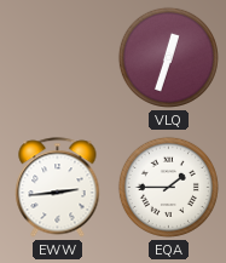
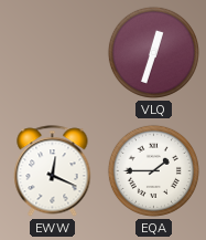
EWW: 2:44 -> 12:19 (53, 171)
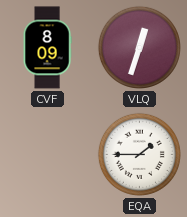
CVF: none -> 8:09 (47, 48)
EWW: 12:19 -> none (53, 171)
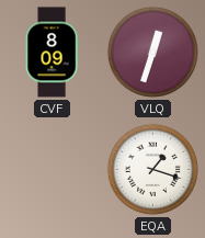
EQA: 1:45 -> 1:18 (152, 169)
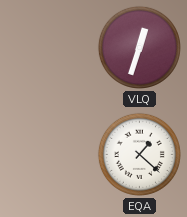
CVF: 8:09 -> none (52, 53)
EQA: 1:18 -> 1:22 (139, 154)
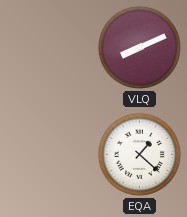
VLQ: 12:33 -> 8:11 (139, 47)
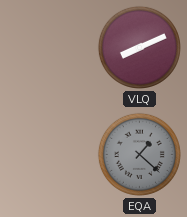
EQA dial: white -> grey (139, 154)
